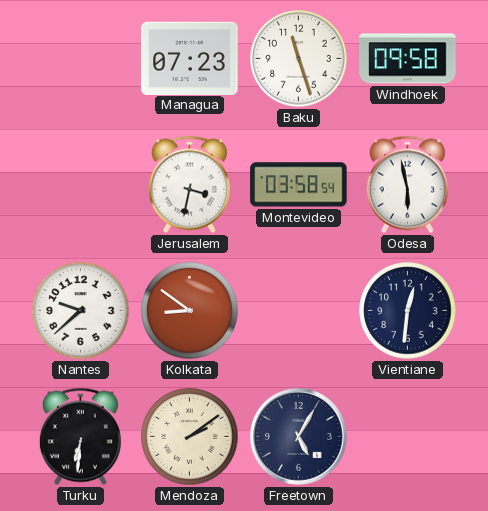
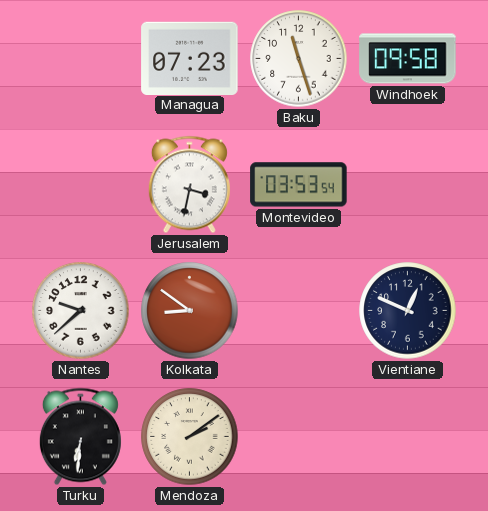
Montevideo: 03:58 -> 03:53 (299, 185)
Odesa: 5:58 -> none (407, 185)
Vientiane: 12:31 -> 12:49 (408, 311)
Freetown: 5:05 -> none (299, 437)
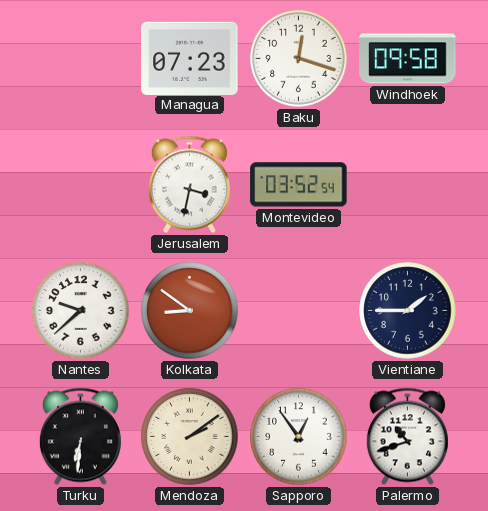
Baku: 11:27 -> 12:18 (299, 59)
Montevideo: 03:53 -> 03:52 (299, 185)
Vientiane: 12:49 -> 1:45 (408, 311)
Sapporo: none -> 12:54 (299, 437)
Palermo: none -> 10:42 (407, 437)
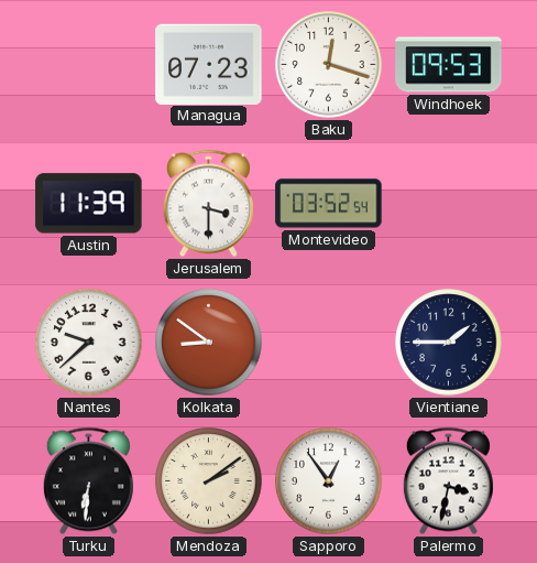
Windhoek: 09:58 -> 09:53 (449, 65)
Austin: none -> 11:39 (89, 204)
Jerusalem: 3:32 -> 3:30 (208, 204)
Palermo: 10:42 -> 3:32 (448, 481)
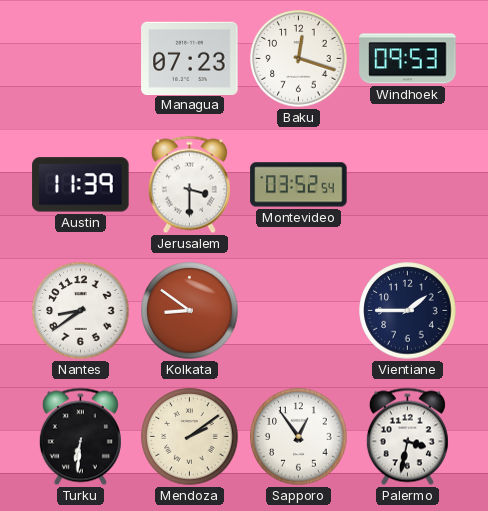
Nantes: 9:38 -> 8:39 (81, 311)
